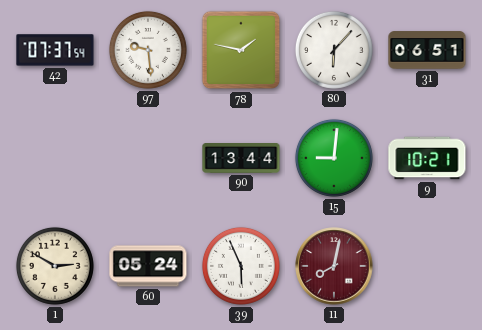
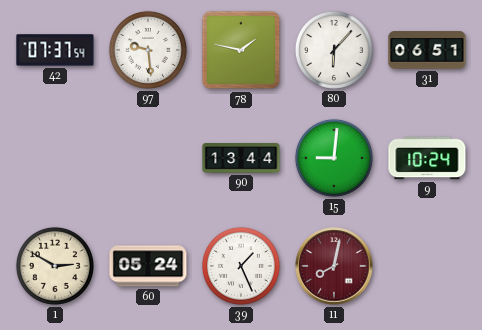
9: 10:21 -> 10:24 (427, 158)
39: 5:56 -> 1:26 (241, 266)
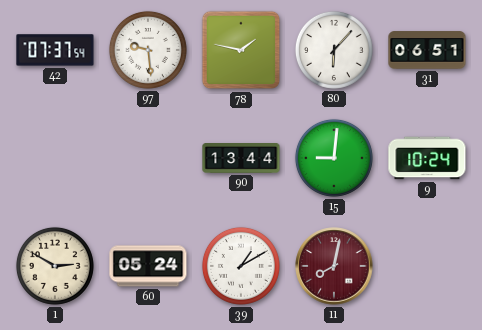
39: 1:26 -> 1:10 (241, 266)
